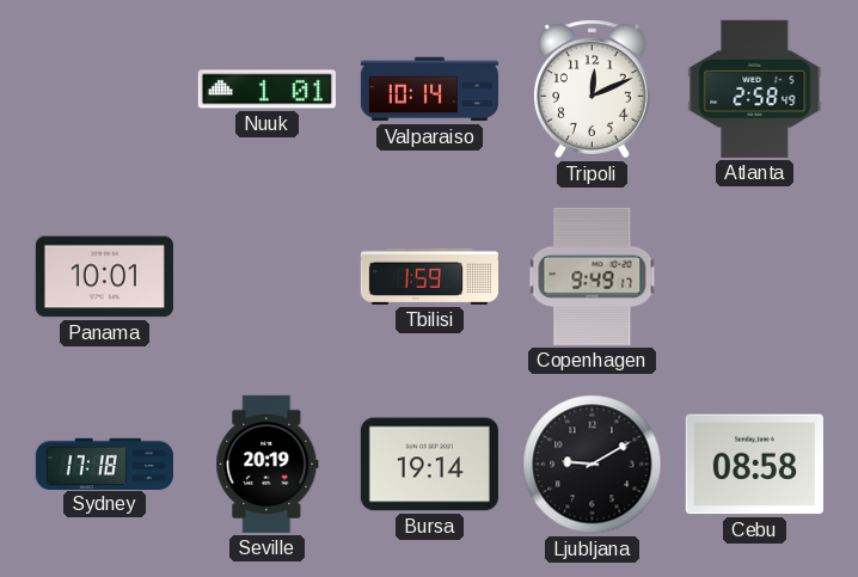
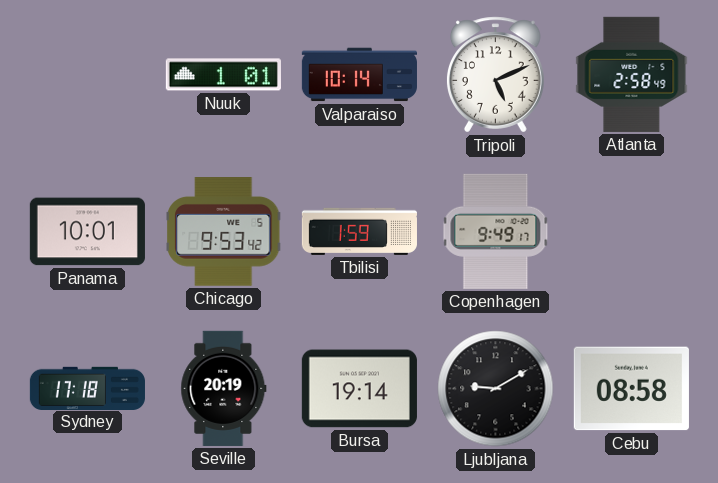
Tripoli: 12:11 -> 5:11 (495, 75)
Chicago: none -> 9:53 (223, 232)
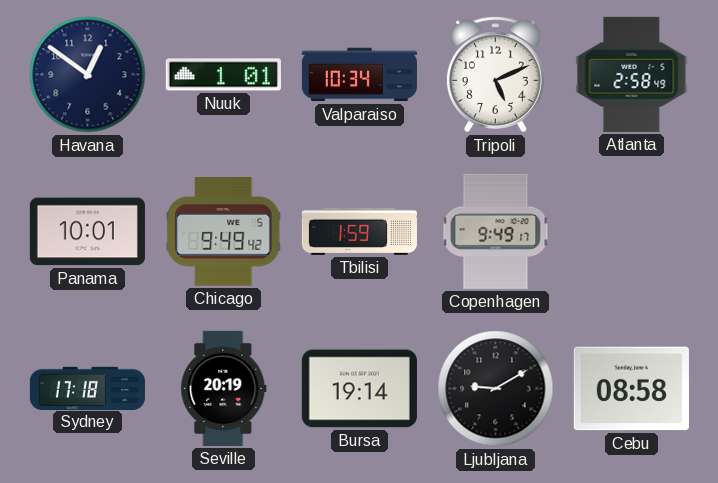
Havana: none -> 12:51 (88, 75)
Valparaiso: 10:14 -> 10:34 (359, 75)
Chicago: 9:53 -> 9:49 (223, 232)
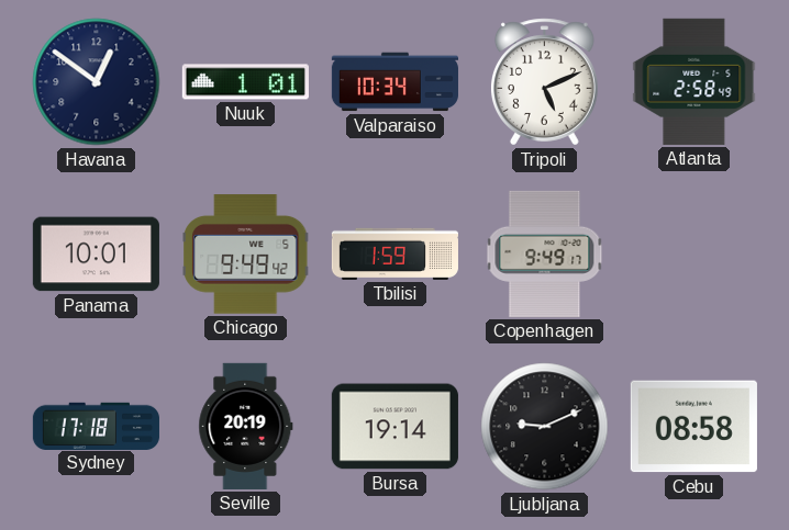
Ljubljana: 9:10 -> 9:11 (545, 427)
